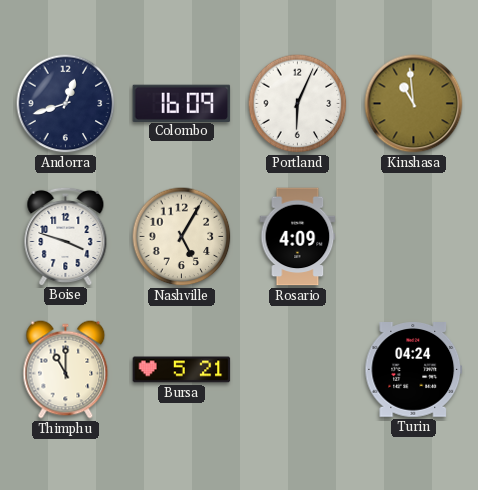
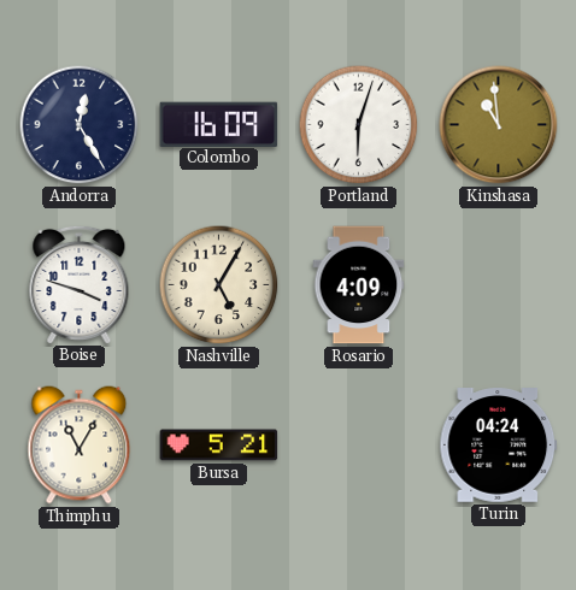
Andorra: 12:42 -> 12:25 (80, 125)
Portland: 6:04 -> 6:03 (359, 125)
Thimphu: 11:00 -> 11:05 (80, 446)
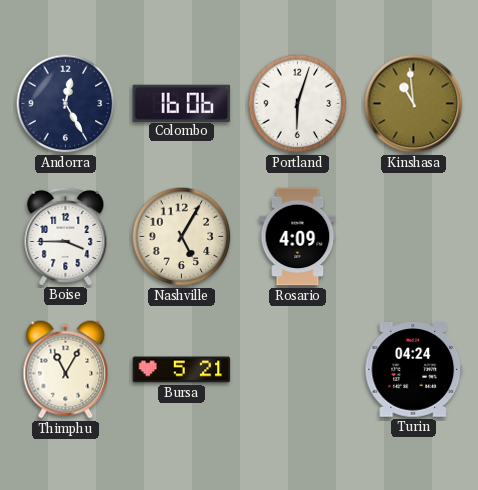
Colombo: 16:09 -> 16:06 (182, 103)
Boise: 3:48 -> 3:45 (66, 236)
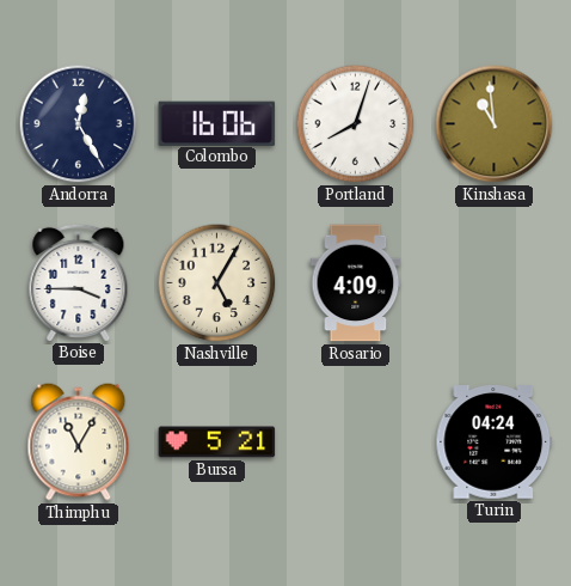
Portland: 6:03 -> 8:03 (356, 124)
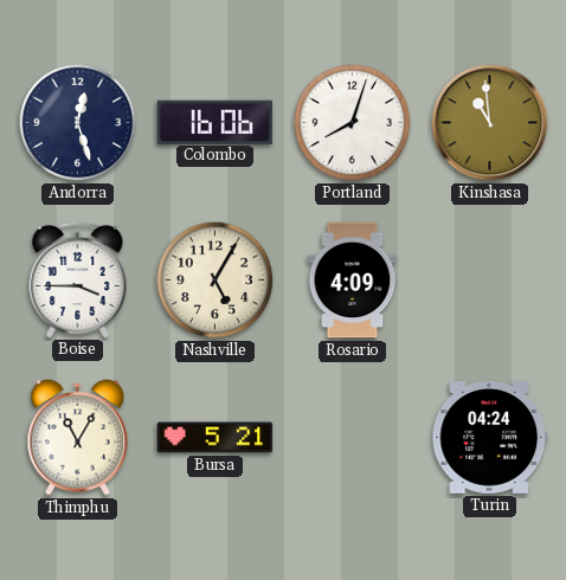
Andorra: 12:25 -> 12:27 (78, 123)
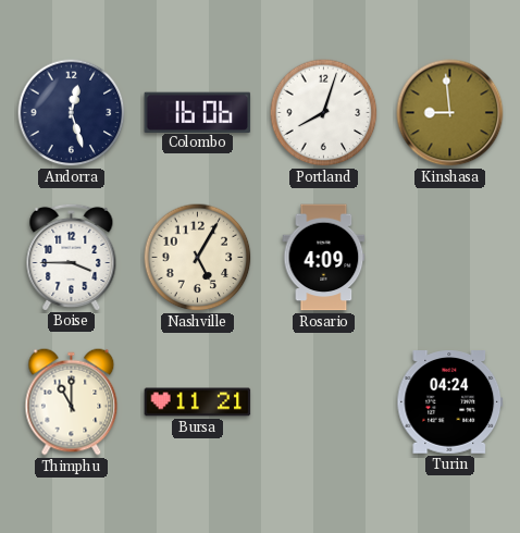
Kinshasa: 10:59 -> 8:59 (450, 113)
Thimphu: 11:05 -> 11:00 (72, 402)
Bursa: 5:21 -> 11:21 (198, 402)
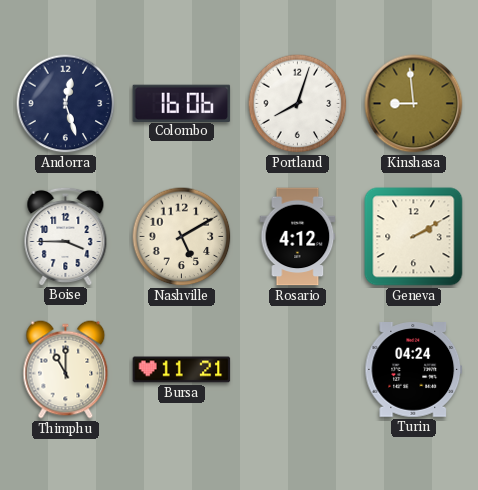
Nashville: 5:05 -> 5:10 (182, 237)
Rosario: 4:09 -> 4:12 (298, 237)
Geneva: none -> 2:10 (414, 237)
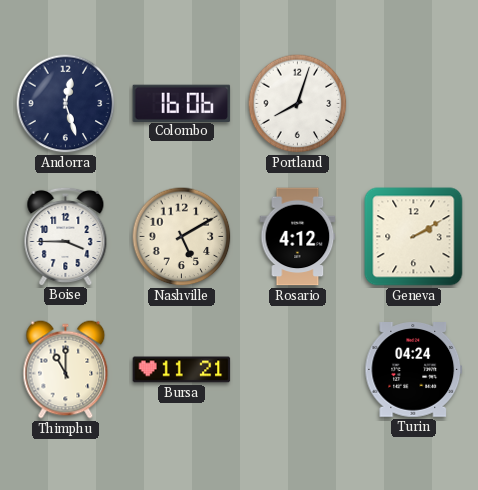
Kinshasa: 8:59 -> none (414, 104)
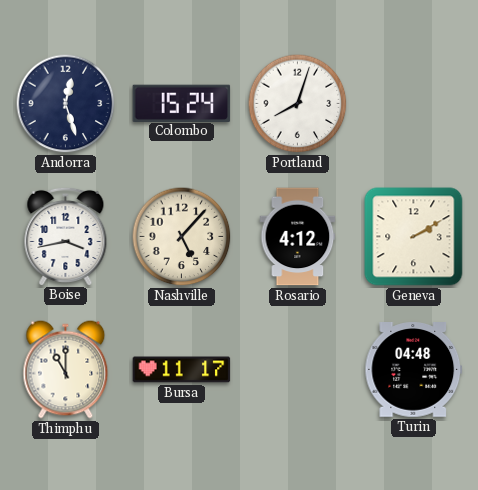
Colombo: 16:06 -> 15:24 (182, 103)
Boise: 3:45 -> 3:43 (66, 236)
Nashville: 5:10 -> 5:07 (182, 237)
Bursa: 11:21 -> 11:17 (182, 370)
Turin: 04:24 -> 04:48 (414, 370)
